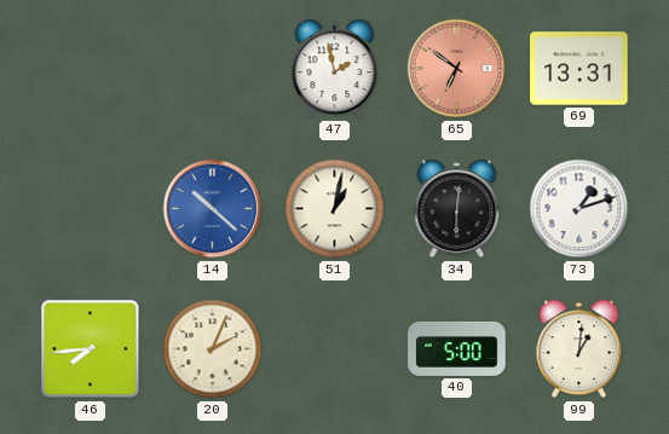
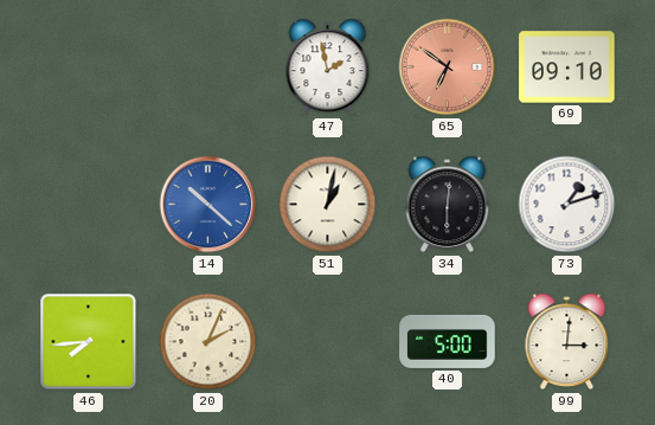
69: 13:31 -> 09:10 (567, 67)
99: 1:01 -> 3:01 (567, 342)
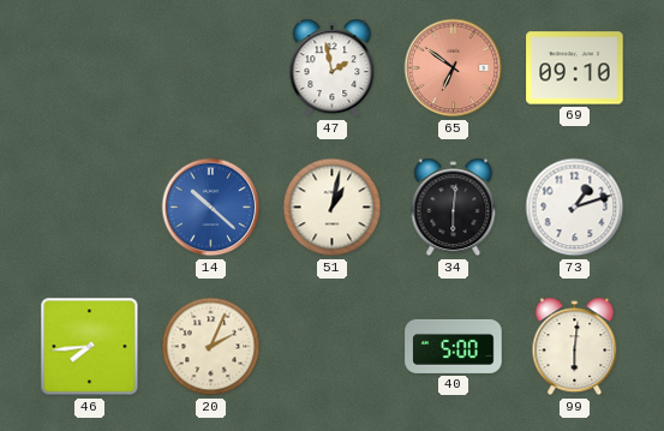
99: 3:01 -> 6:01 (575, 347)
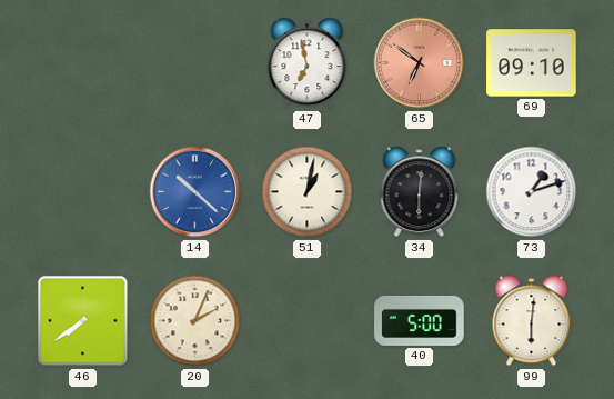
47: 1:58 -> 6:58 (308, 63)
46: 7:44 -> 7:39 (83, 321)
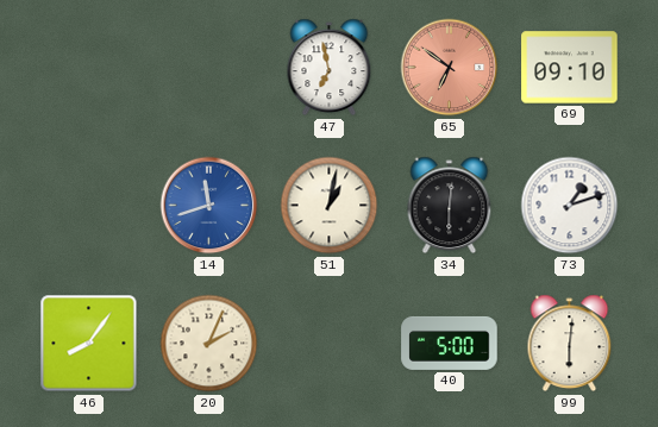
14: 10:22 -> 11:42 (209, 206)
46: 7:39 -> 8:06 (89, 344)
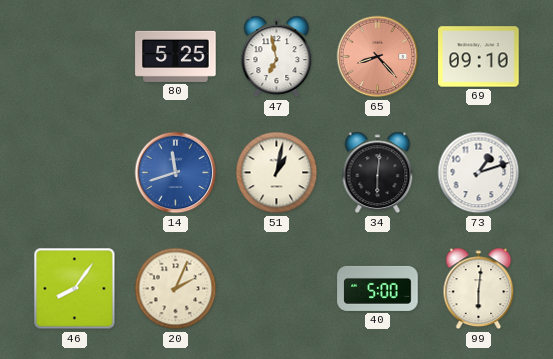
80: none -> 5:25 (176, 56)
65: 6:51 -> 8:23 (378, 57)
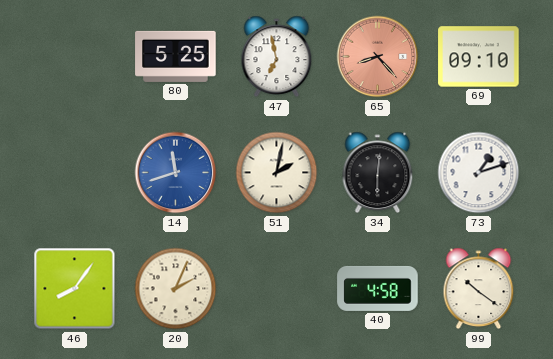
51: 1:02 -> 2:02 (277, 173)
40: 5:00 -> 4:58 (378, 288)
99: 6:01 -> 10:21 (479, 289)
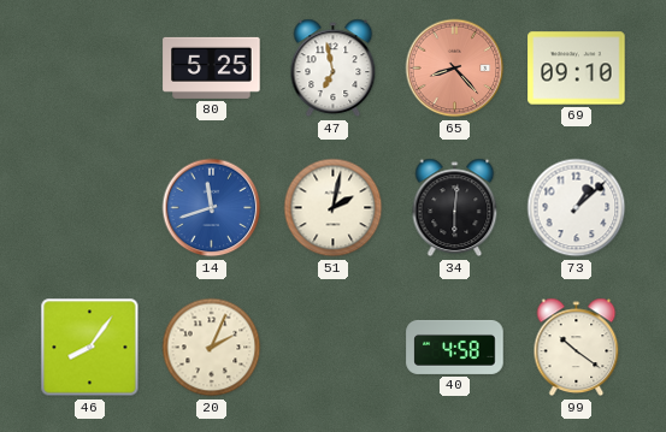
73: 1:12 -> 1:08 (577, 208)
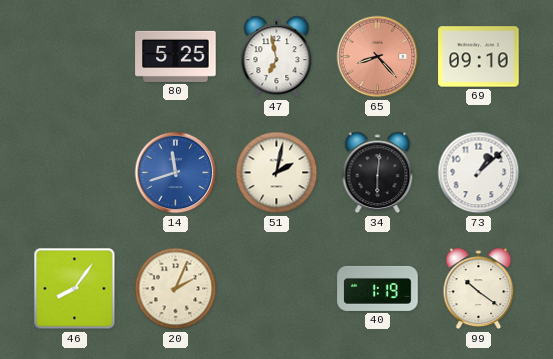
40: 4:58 -> 1:19 (378, 288)
